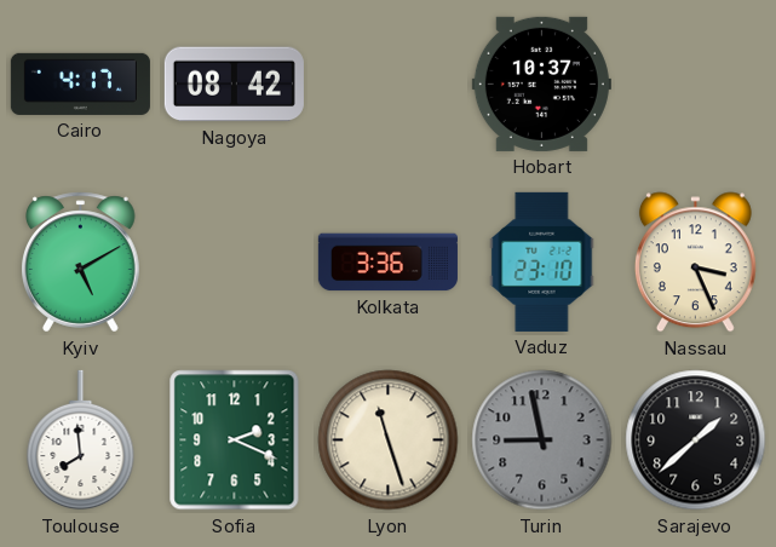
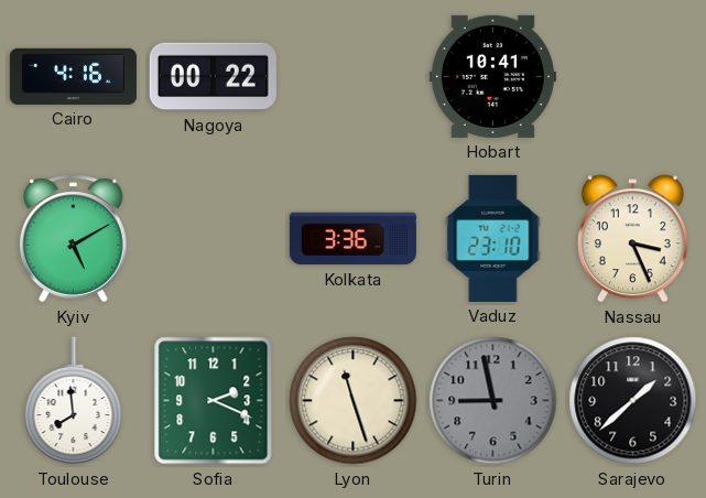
Cairo: 4:17 -> 4:16 (73, 76)
Nagoya: 08:42 -> 00:22 (213, 77)
Hobart: 10:37 -> 10:41 (492, 76)
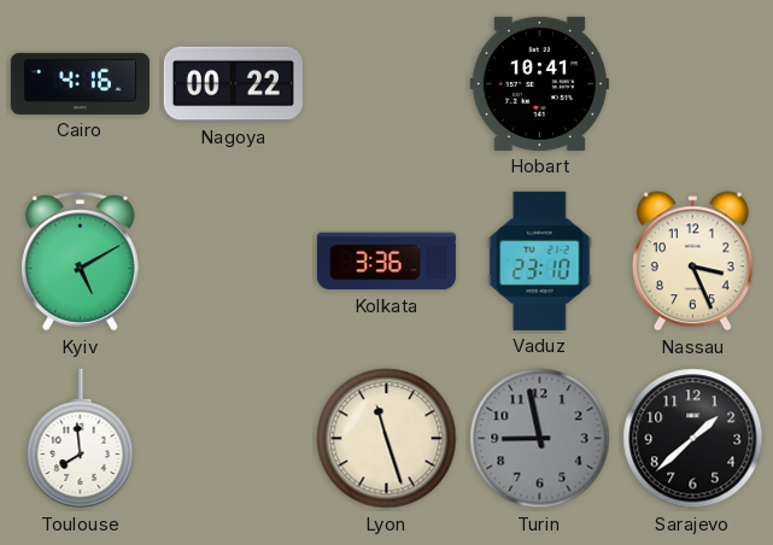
Sofia: 2:19 -> none (214, 401)
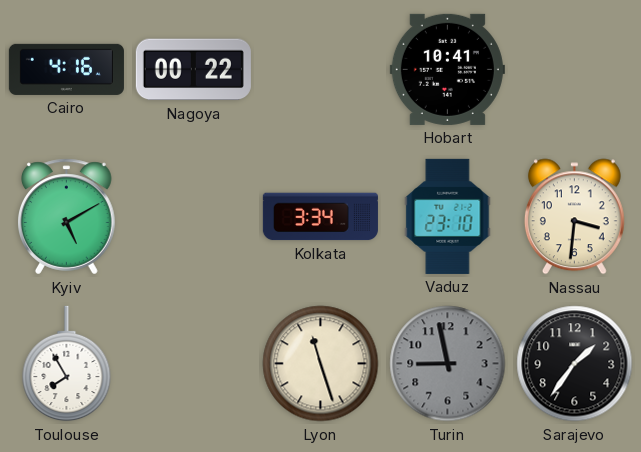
Kolkata: 3:36 -> 3:34 (320, 217)
Nassau: 3:26 -> 3:31 (574, 217)
Toulouse: 7:59 -> 7:55 (67, 364)
Sarajevo: 1:38 -> 1:36 (575, 364)
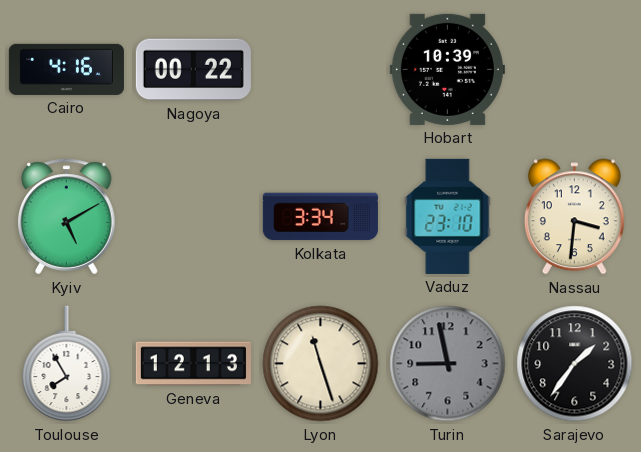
Hobart: 10:41 -> 10:39 (447, 69)
Geneva: none -> 12:13 (193, 364)
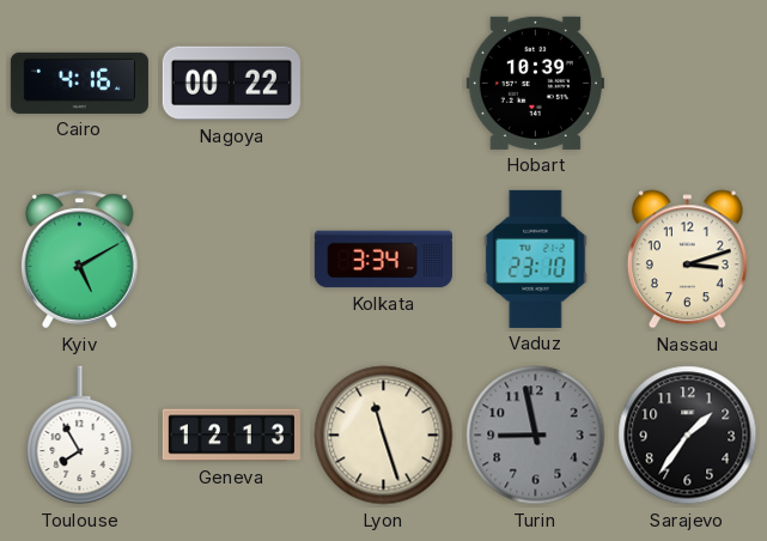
Nassau: 3:31 -> 3:12 (687, 260)
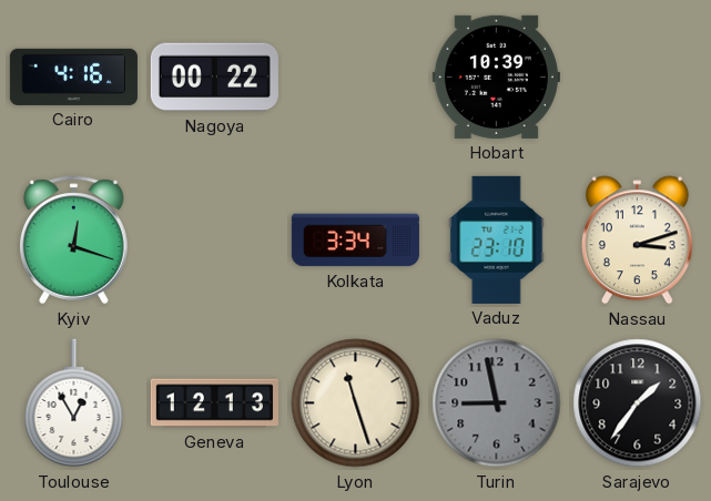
Kyiv: 5:10 -> 12:18 (74, 241)
Toulouse: 7:55 -> 12:55 (74, 403)
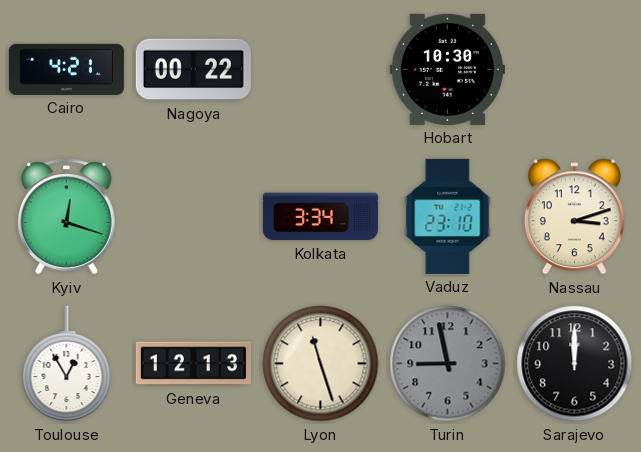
Cairo: 4:16 -> 4:21 (66, 69)
Hobart: 10:39 -> 10:30 (447, 69)
Sarajevo: 1:36 -> 12:00 (575, 364)
